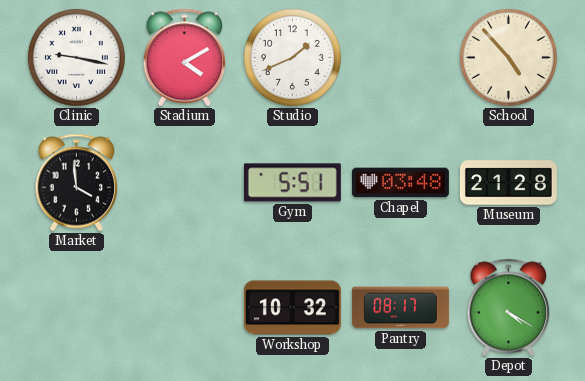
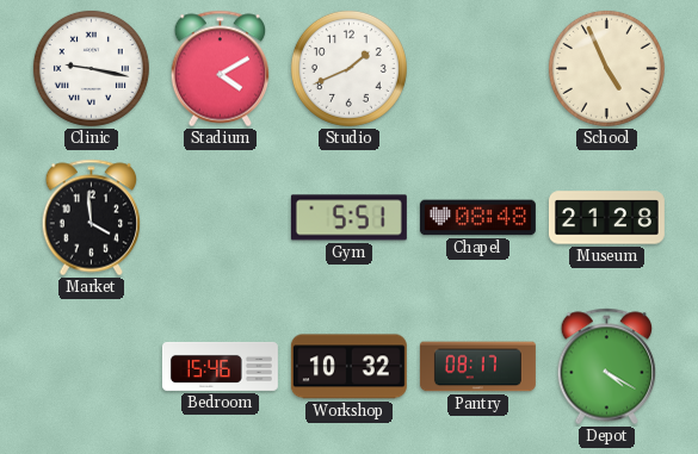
School: 4:53 -> 4:56 (606, 68)
Chapel: 03:48 -> 08:48 (477, 218)
Bedroom: none -> 15:46 (220, 366)
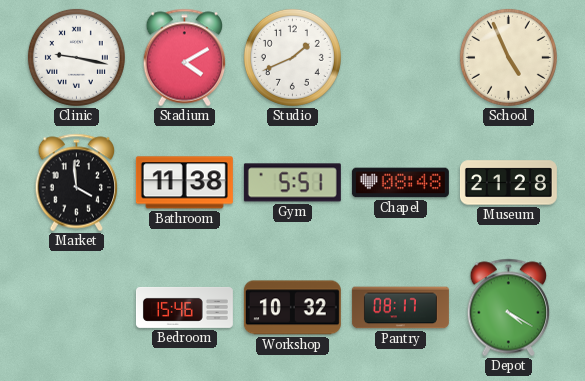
Bathroom: none -> 11:38 (184, 183)
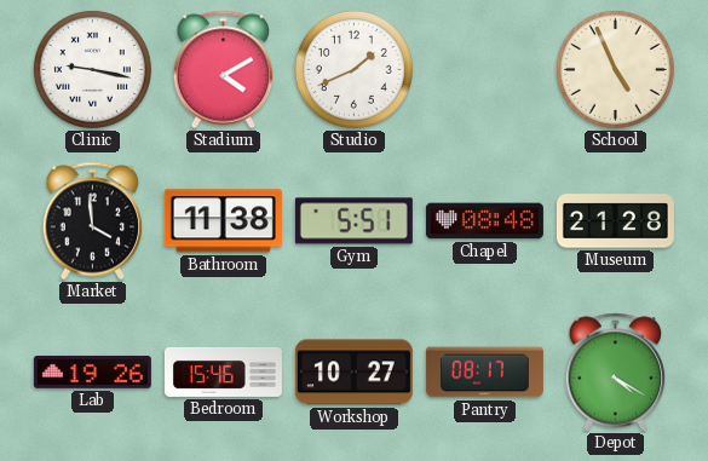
Lab: none -> 19:26 (92, 371)
Workshop: 10:32 -> 10:27 (353, 373)
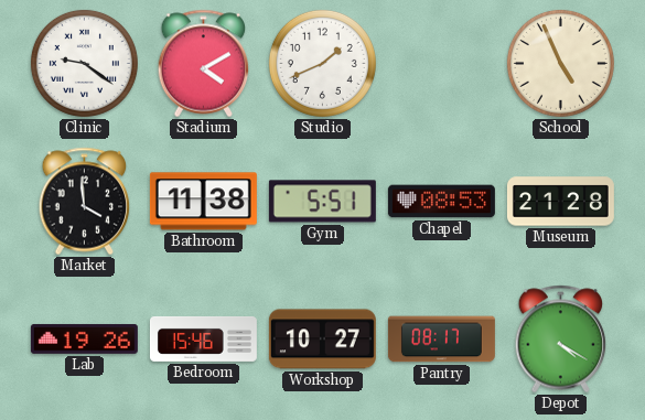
Clinic: 9:17 -> 9:21 (84, 63)
Chapel: 08:48 -> 08:53 (441, 202)
